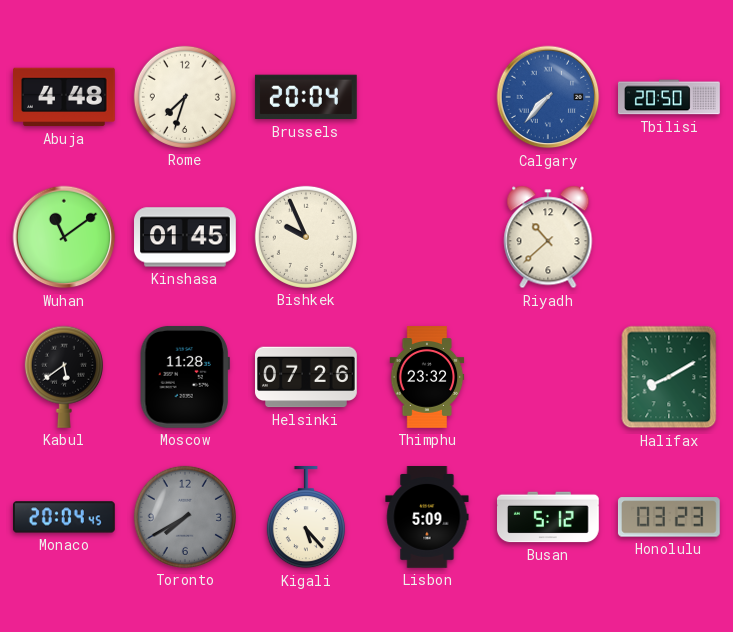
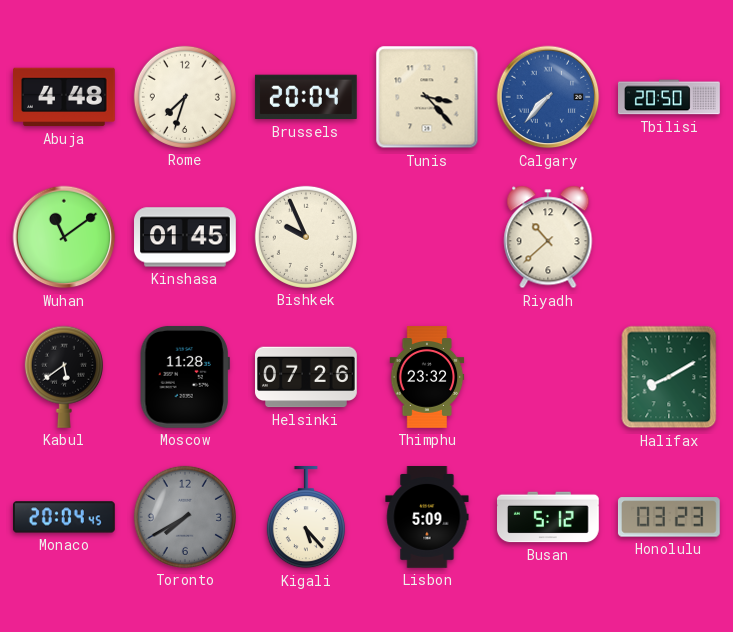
Tunis: none -> 3:23 (427, 97)
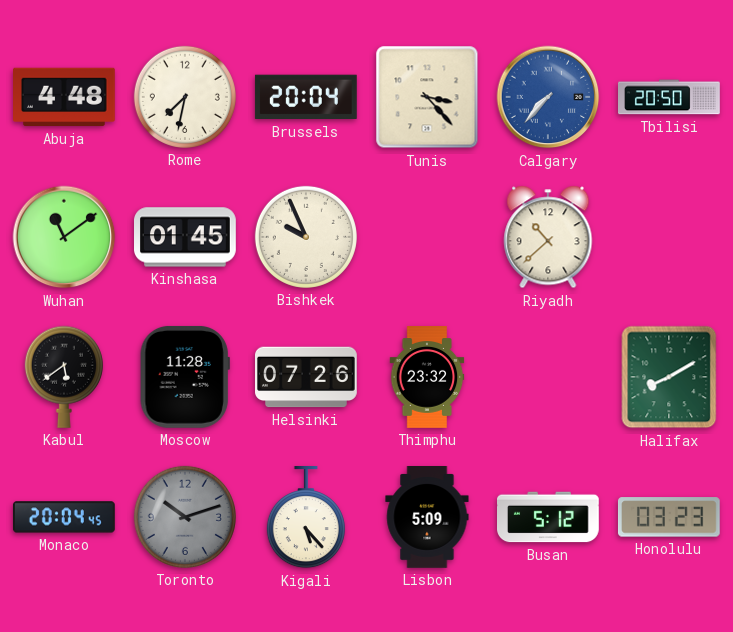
Rome: 7:33 -> 7:32 (185, 97)
Toronto: 7:40 -> 10:12 (185, 517)
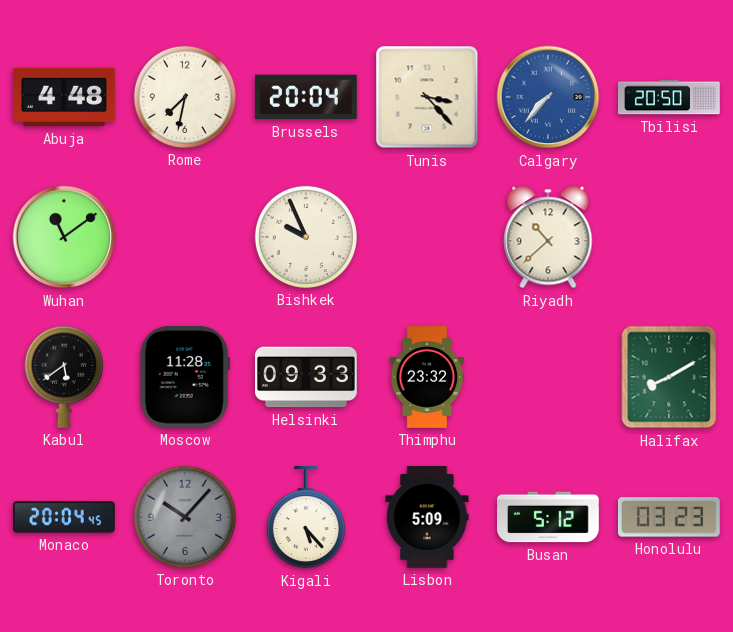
Kinshasa: 01:45 -> none (186, 237)
Helsinki: 07:26 -> 09:33 (307, 377)
Toronto: 10:12 -> 10:07 (185, 517)
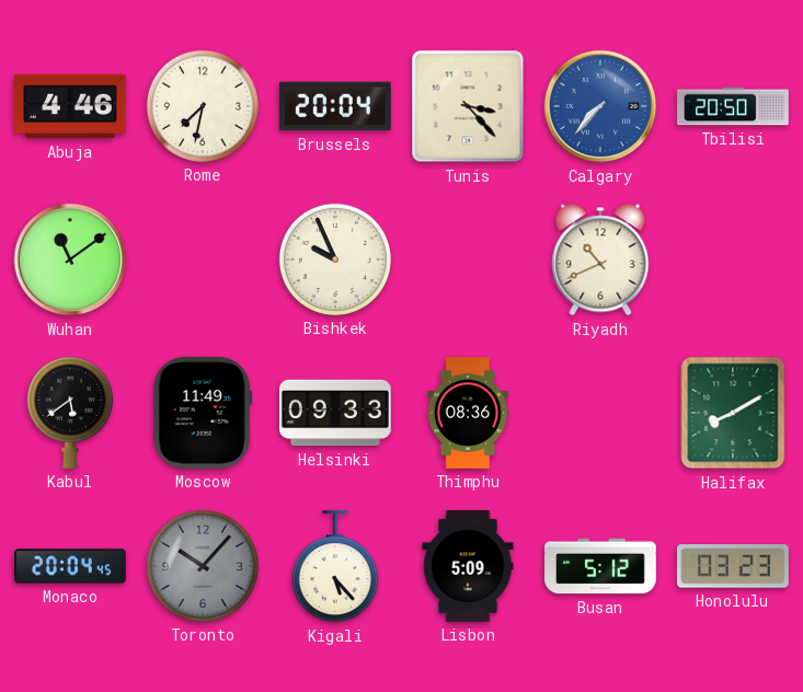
Abuja: 4:48 -> 4:46 (71, 106)
Riyadh: 10:38 -> 10:41 (600, 259)
Moscow: 11:28 -> 11:49 (203, 413)
Thimphu: 23:32 -> 08:36 (468, 413)
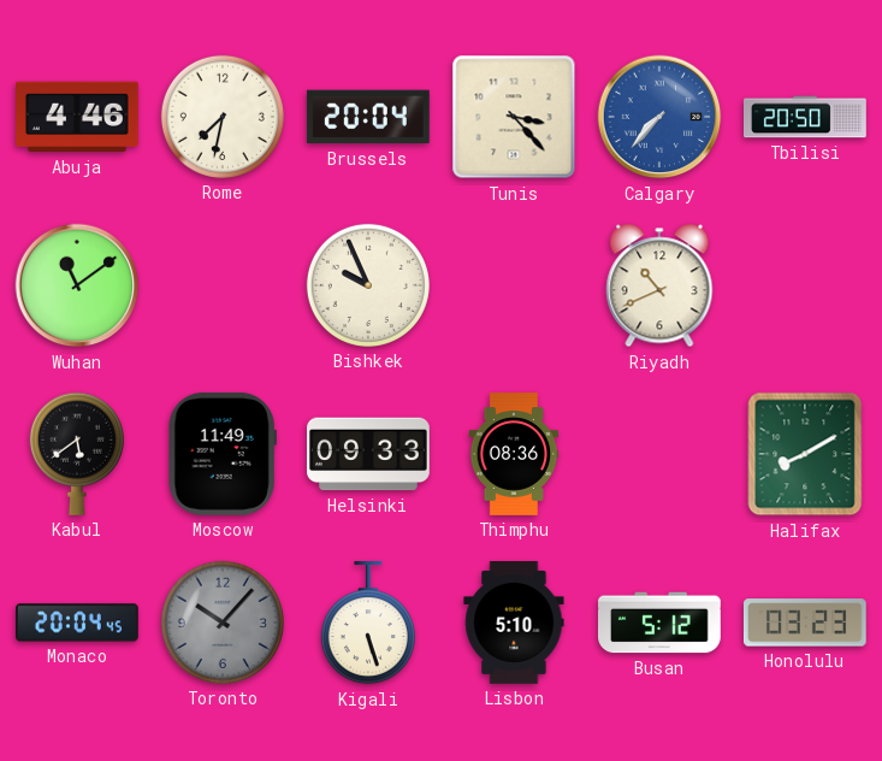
Kigali: 5:23 -> 5:27 (368, 624)
Lisbon: 5:09 -> 5:10 (514, 624)
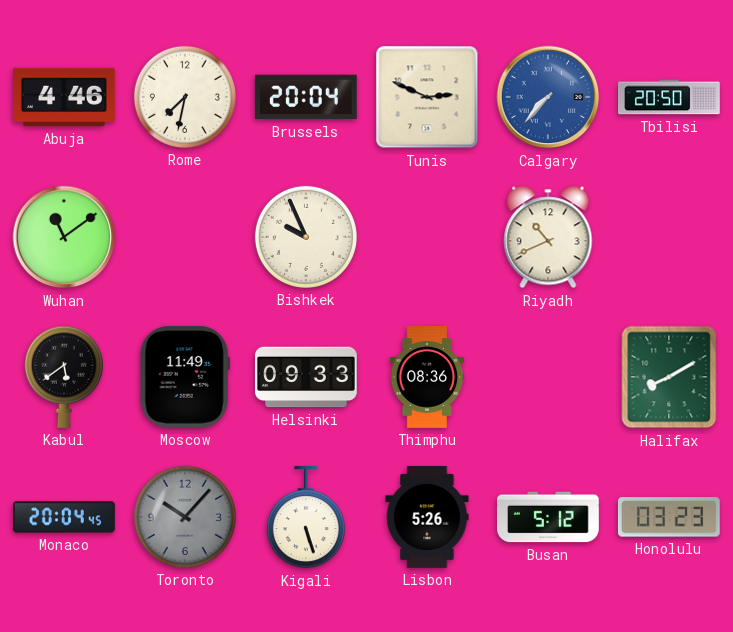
Tunis: 3:23 -> 2:49 (427, 97)
Lisbon: 5:10 -> 5:26 (427, 518)
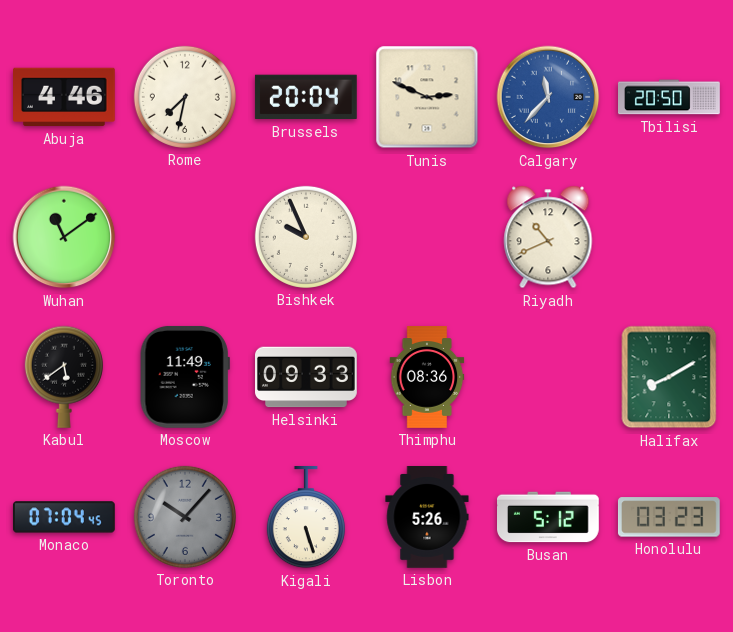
Calgary: 7:37 -> 11:37 (548, 97)
Monaco: 20:04 -> 07:04 (64, 517)
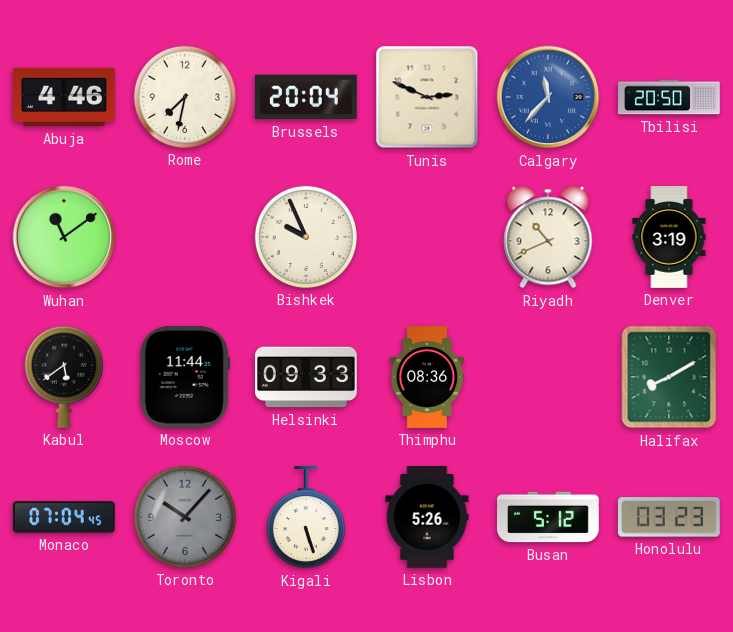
Denver: none -> 3:19 (669, 237)
Moscow: 11:49 -> 11:44 (185, 377)
